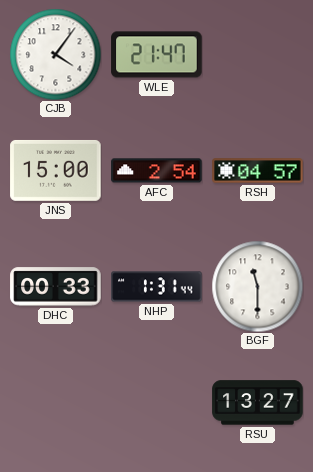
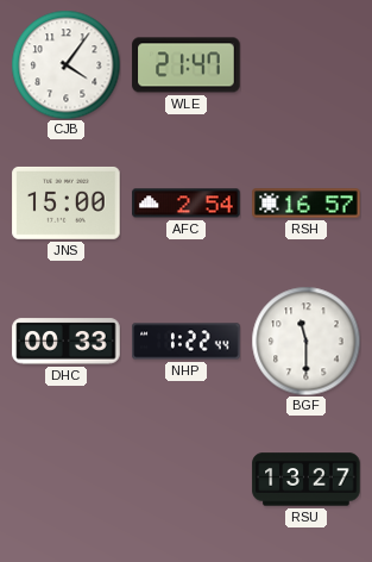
RSH: 04:57 -> 16:57 (307, 204)
NHP: 1:31 -> 1:22 (187, 342)
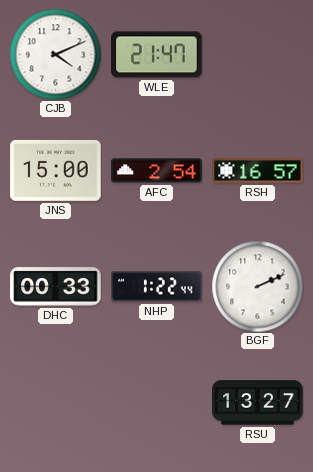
CJB: 4:06 -> 4:11 (55, 54)
BGF: 11:30 -> 2:11 (257, 286)
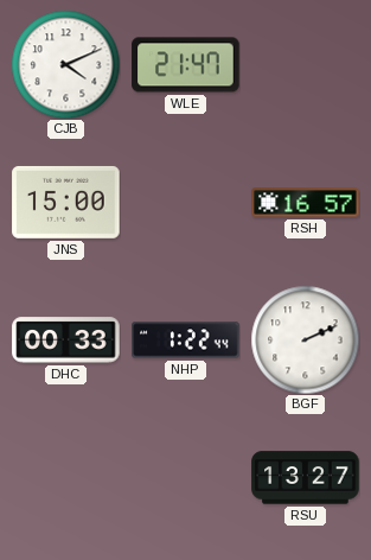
AFC: 2:54 -> none (157, 171)
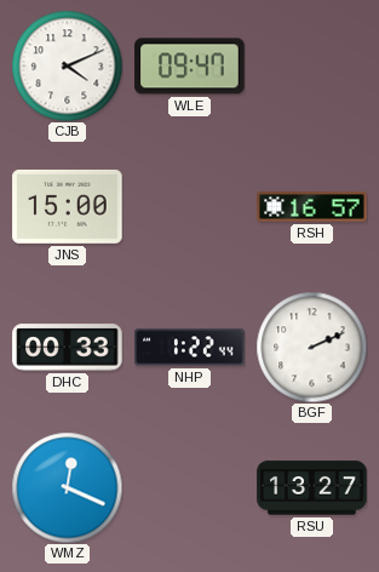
WLE: 21:47 -> 09:47 (190, 67)
WMZ: none -> 12:19 (67, 487)
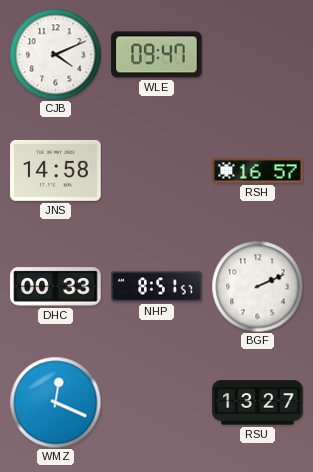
JNS: 15:00 -> 14:58 (56, 170)
NHP: 1:22 -> 8:51 (157, 287)
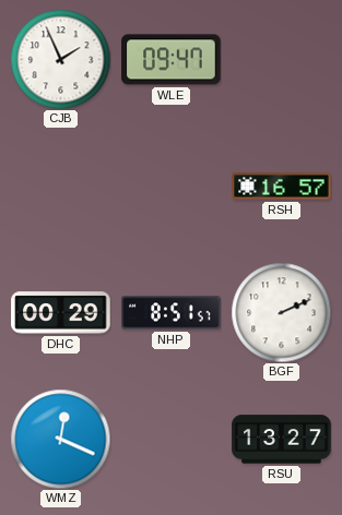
CJB: 4:11 -> 1:56 (60, 59)
JNS: 14:58 -> none (56, 170)
DHC: 00:33 -> 00:29 (61, 313)
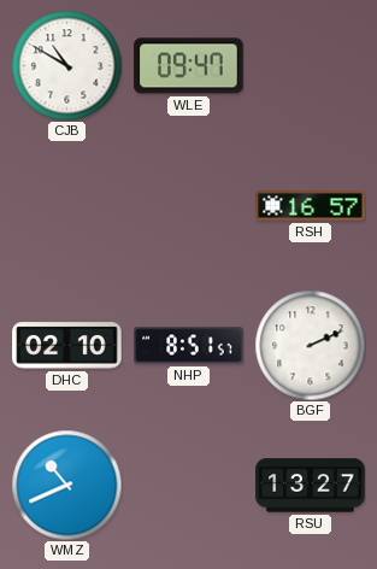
CJB: 1:56 -> 10:50 (66, 65)
DHC: 00:29 -> 02:10 (67, 346)
WMZ: 12:19 -> 10:41 (66, 485)
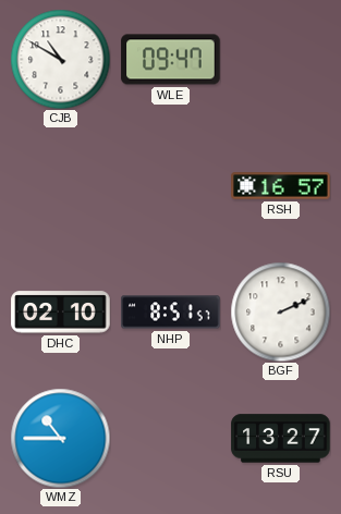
WMZ: 10:41 -> 10:45 (60, 438)
